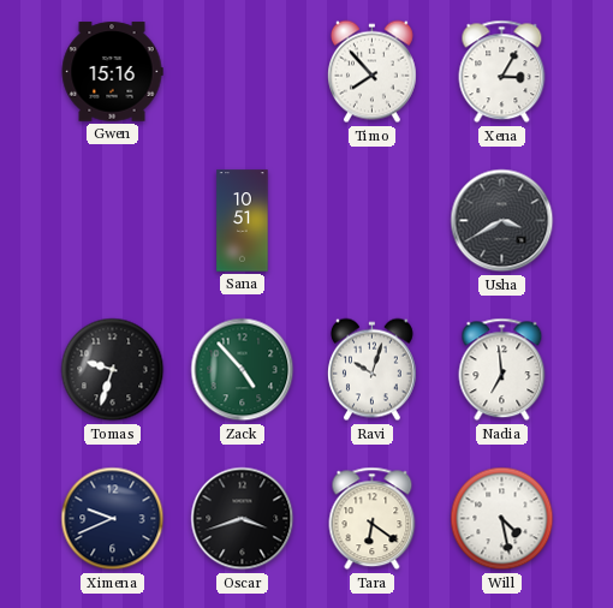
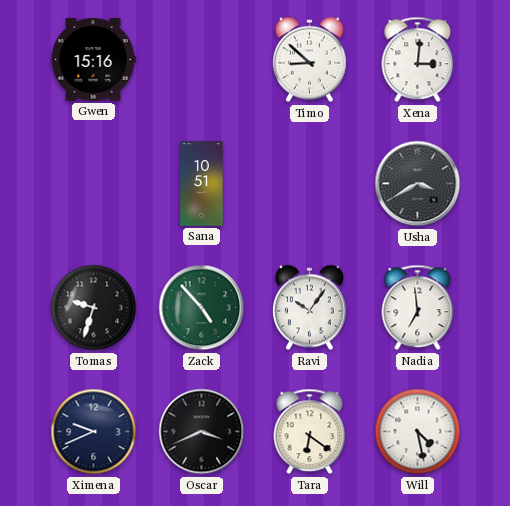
Timo: 7:53 -> 8:52 (309, 60)
Xena: 3:05 -> 3:01 (418, 60)
Ravi: 10:03 -> 10:06 (309, 308)
Oscar: 3:42 -> 3:41 (202, 432)
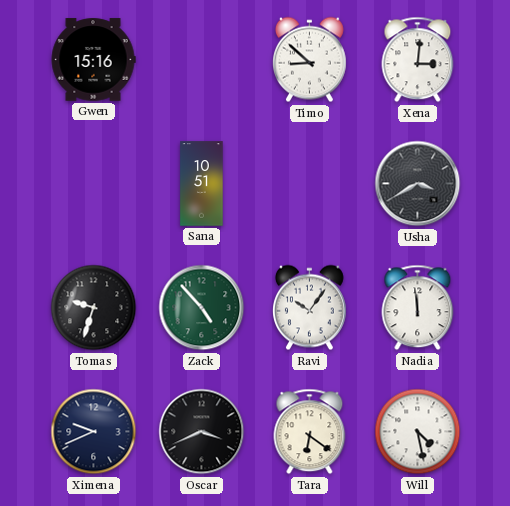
Nadia: 6:59 -> 11:59 (418, 308)
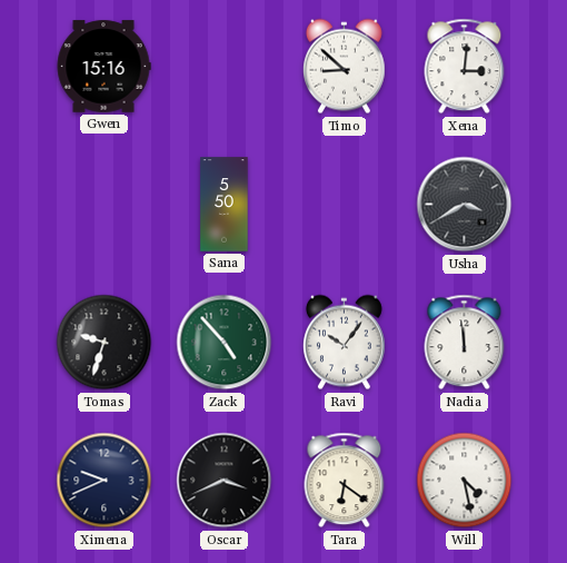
Sana: 10:51 -> 5:50 (225, 205)
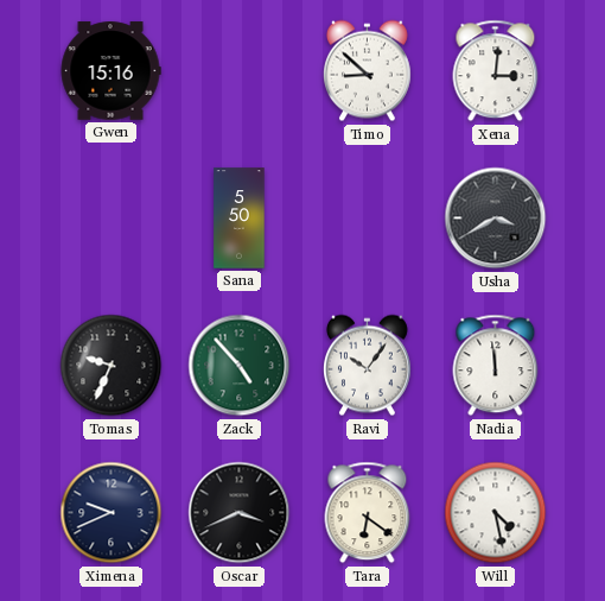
Tomas: 9:33 -> 9:34 (112, 366)
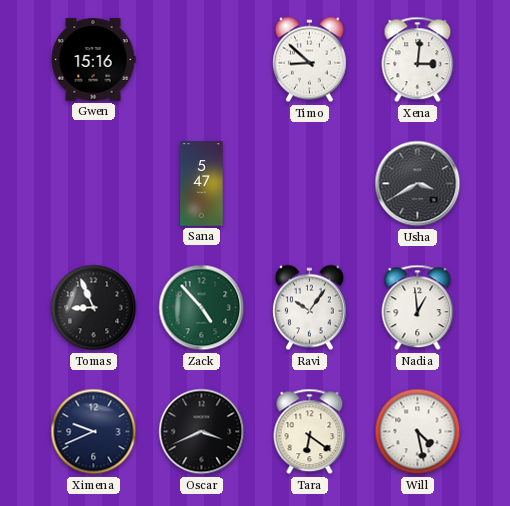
Sana: 5:50 -> 5:47 (202, 184)
Tomas: 9:34 -> 8:56 (94, 308)
Nadia: 11:59 -> 12:59 (418, 308)
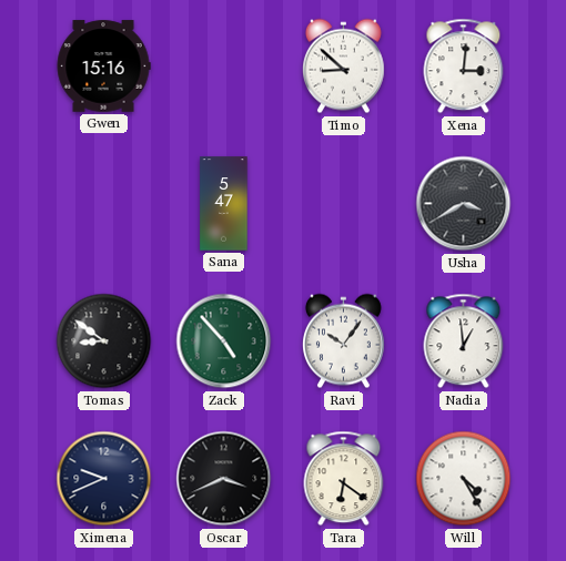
Tomas: 8:56 -> 8:51 (104, 341)
Will: 4:28 -> 4:25 (464, 479)
